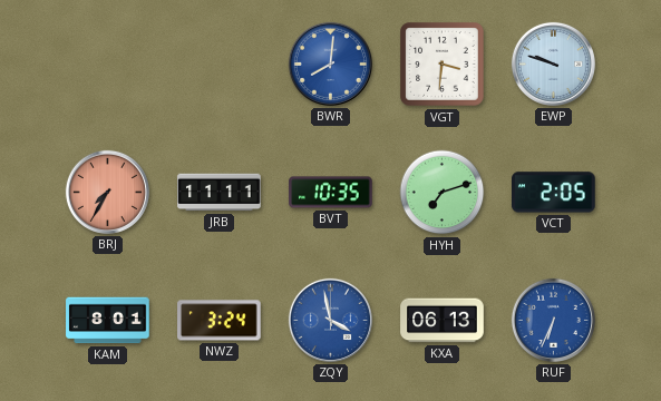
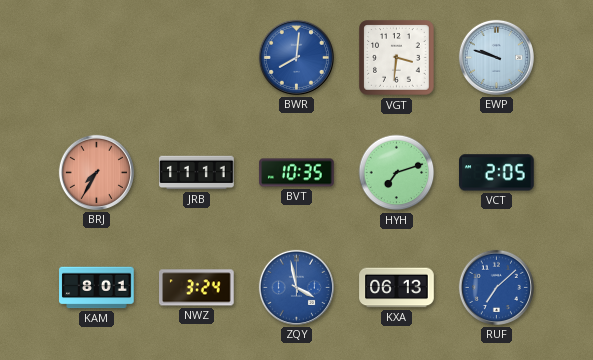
RUF: 6:34 -> 7:08 (496, 287)
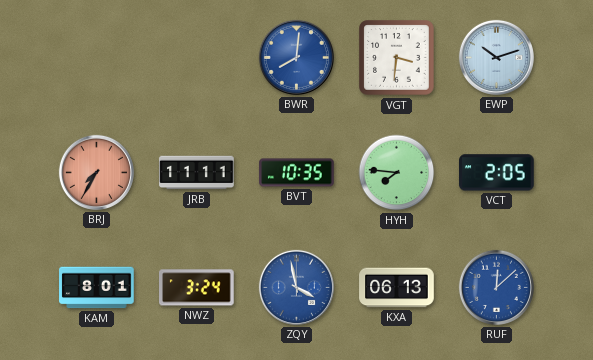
EWP: 9:48 -> 10:12 (496, 57)
HYH: 7:12 -> 7:46 (397, 173)
RUF: 7:08 -> 12:08 (496, 287)
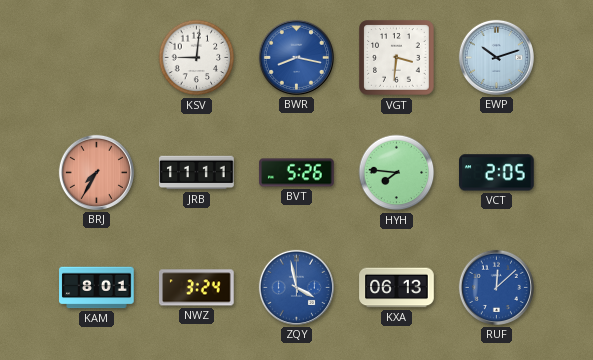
KSV: none -> 9:01 (197, 58)
BWR: 8:01 -> 8:17 (296, 57)
BVT: 10:35 -> 5:26 (297, 173)
